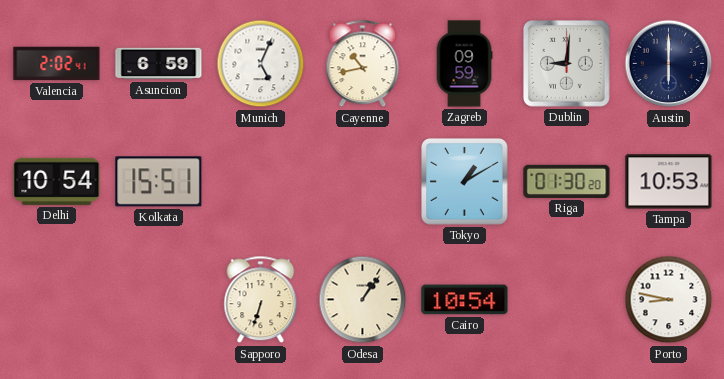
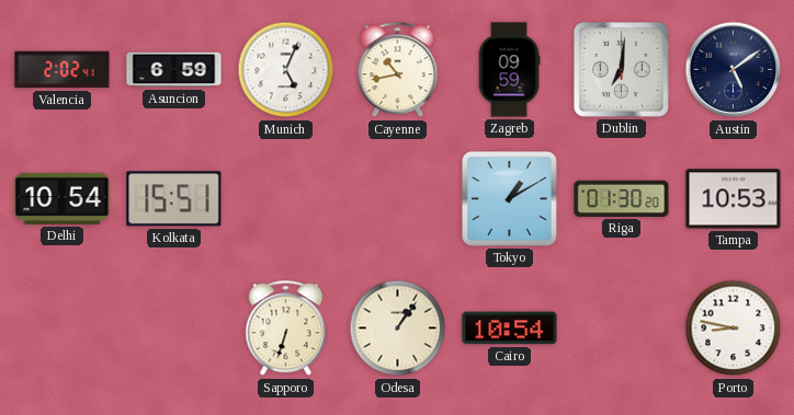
Dublin: 9:01 -> 7:01 (622, 70)
Austin: 6:00 -> 5:09 (734, 70)
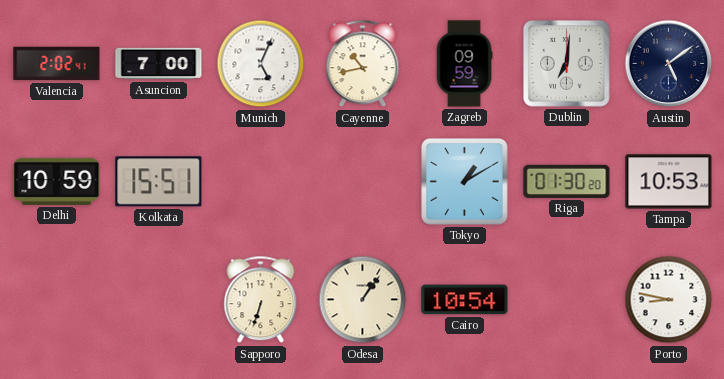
Asuncion: 6:59 -> 7:00 (159, 64)
Delhi: 10:54 -> 10:59 (57, 181)
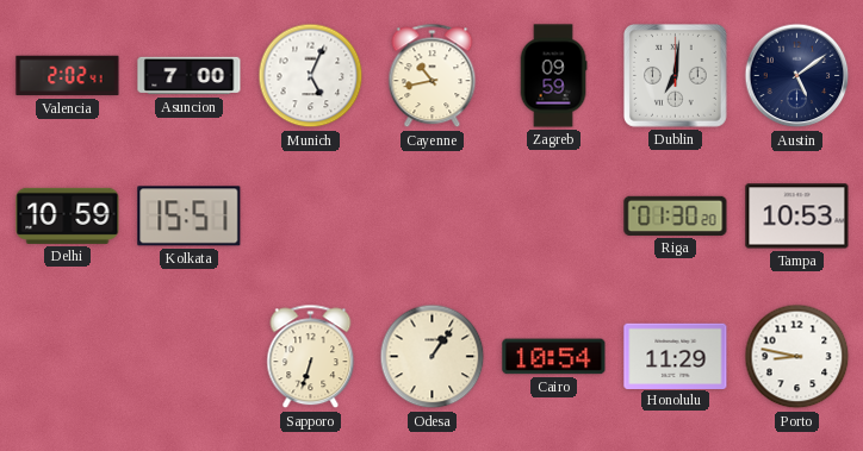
Tokyo: 1:10 -> none (465, 182)
Honolulu: none -> 11:29 (676, 356)
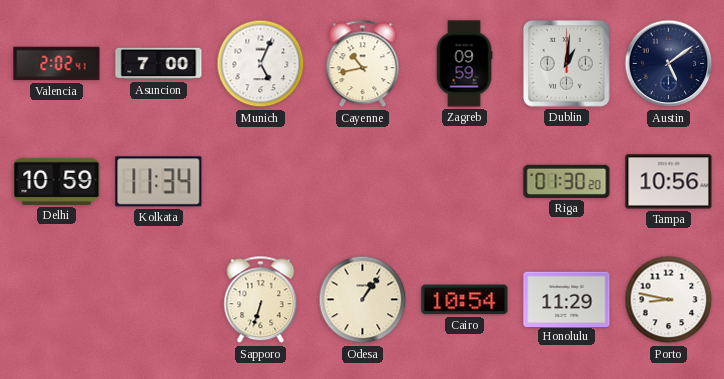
Dublin: 7:01 -> 1:01 (567, 64)
Kolkata: 15:51 -> 11:34 (159, 182)
Tampa: 10:53 -> 10:56 (669, 182)
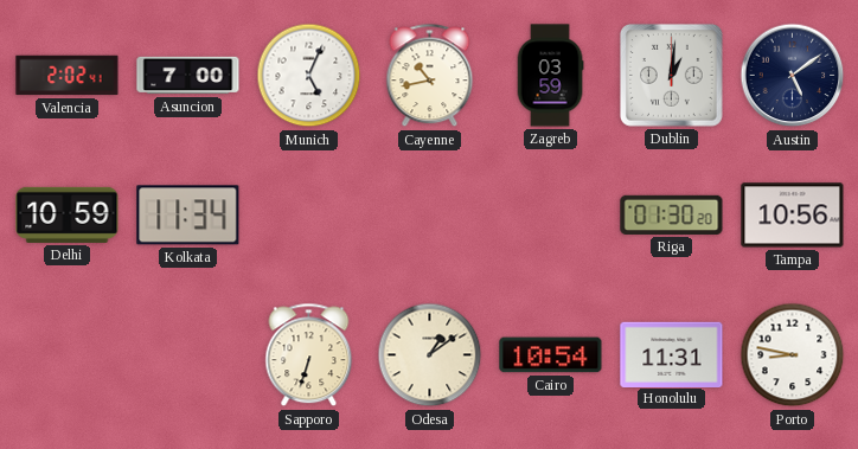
Zagreb: 09:59 -> 03:59 (550, 76)
Odesa: 1:06 -> 1:09 (430, 355)
Honolulu: 11:29 -> 11:31 (672, 354)
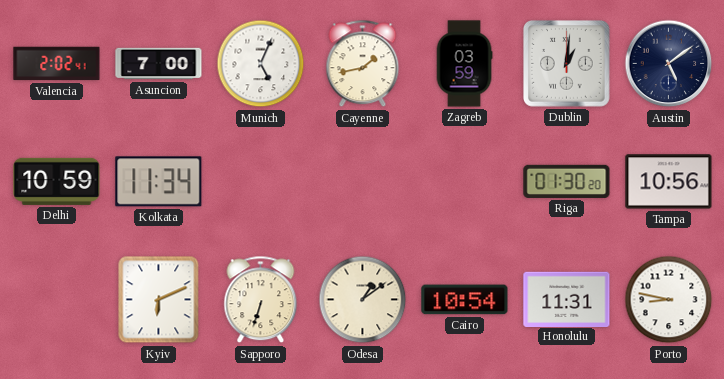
Cayenne: 10:43 -> 1:43 (363, 64)
Kyiv: none -> 6:11 (159, 300)
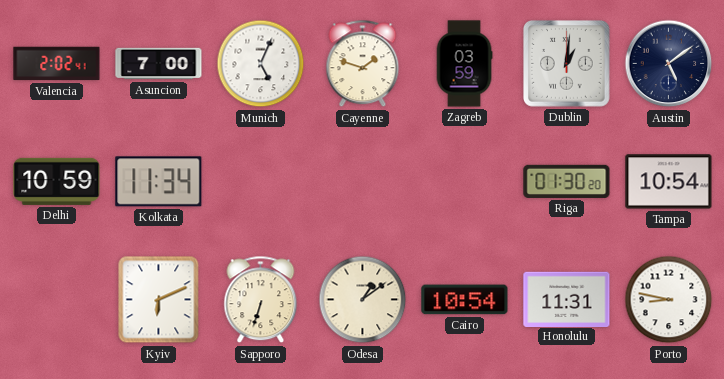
Cayenne: 1:43 -> 1:48 (363, 64)
Tampa: 10:56 -> 10:54 (669, 182)
